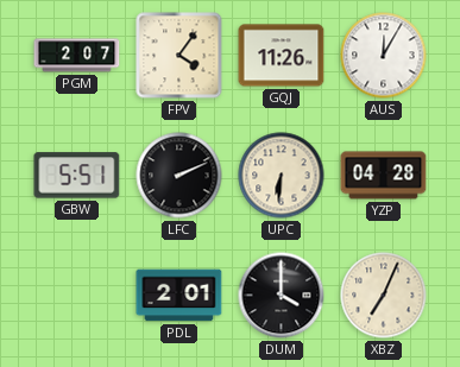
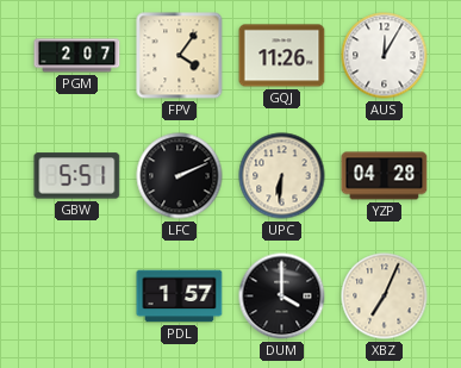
PDL: 2:01 -> 1:57 (180, 297)
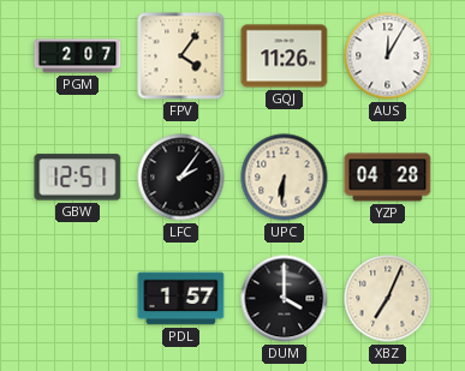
GBW: 5:51 -> 12:51 (78, 178)
LFC: 2:11 -> 2:06 (181, 178)
